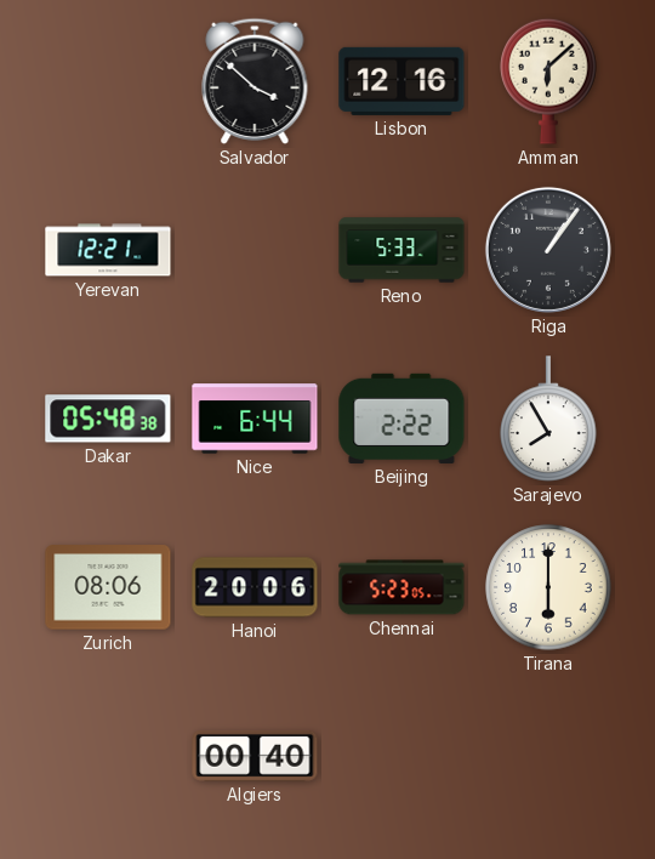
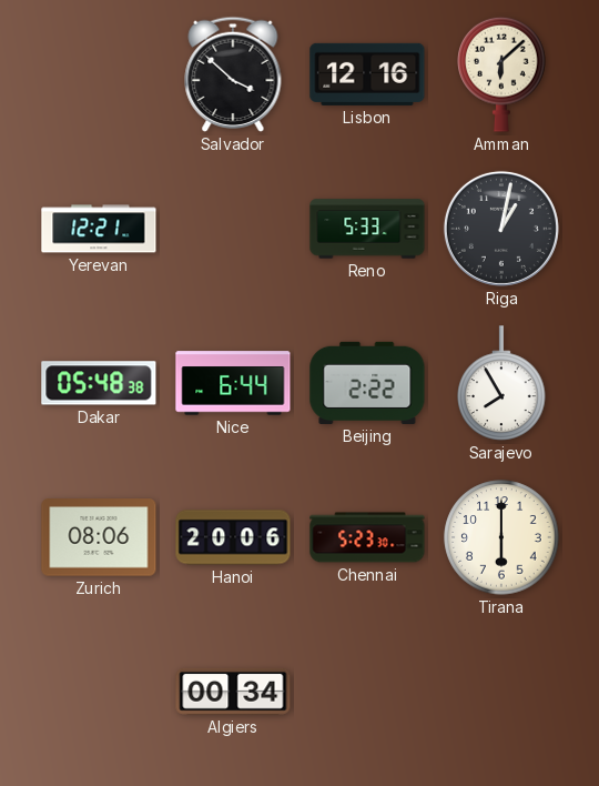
Riga: 1:06 -> 1:02 (501, 229)
Chennai: 5:23:05 -> 5:23:30 (367, 537)
Algiers: 00:40 -> 00:34 (233, 692)
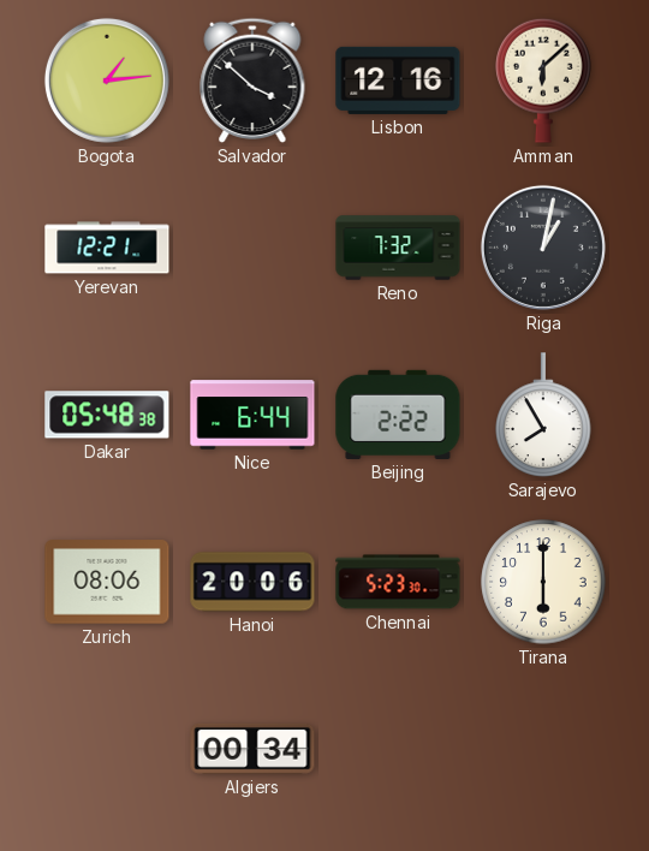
Bogota: none -> 1:14 (107, 81)
Reno: 5:33 -> 7:32 (398, 248)
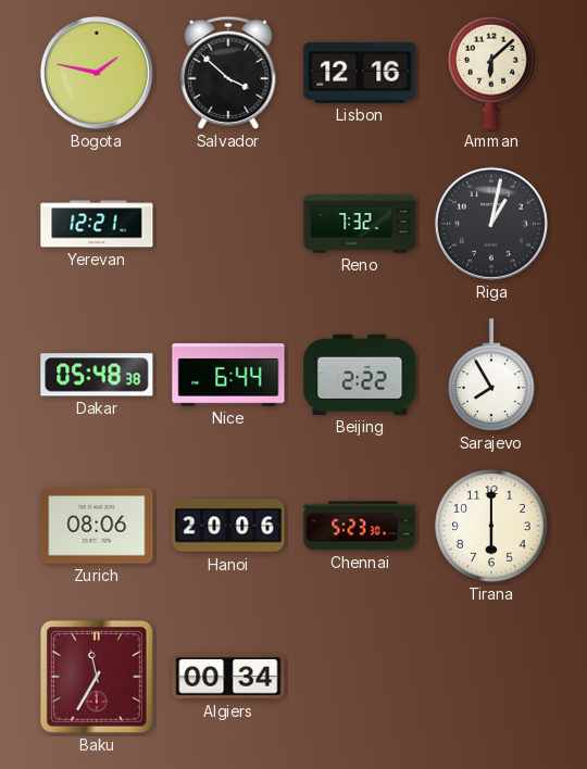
Bogota: 1:14 -> 1:47 (97, 73)
Baku: none -> 11:35 (97, 677)
